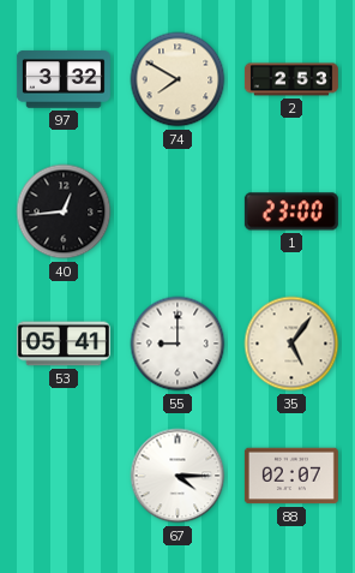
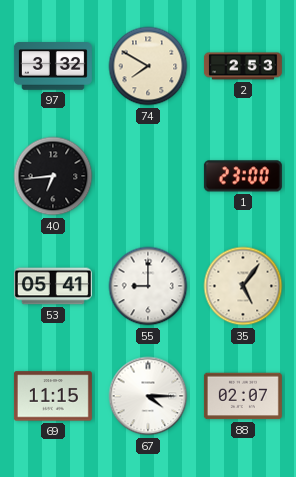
40: 12:44 -> 6:44 (53, 176)
69: none -> 11:15 (53, 396)
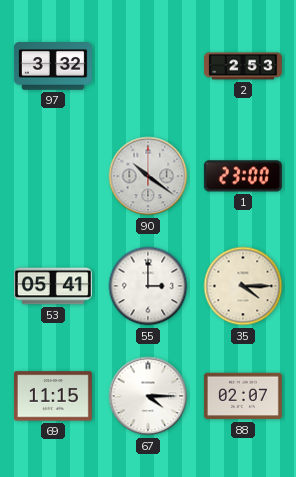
74: 7:50 -> none (148, 66)
40: 6:44 -> none (53, 176)
90: none -> 10:21 (148, 176)
55: 9:00 -> 3:00 (148, 286)
35: 5:06 -> 4:15 (243, 286)
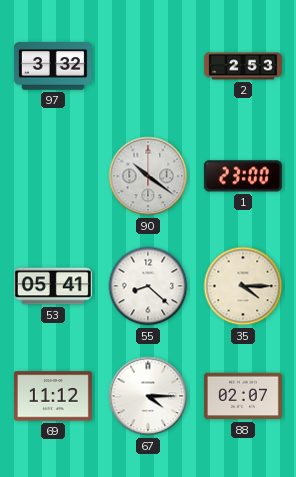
55: 3:00 -> 8:22 (148, 286)
69: 11:15 -> 11:12 (53, 396)
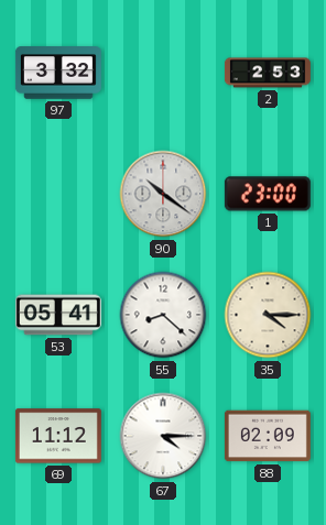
88: 02:07 -> 02:09 (268, 436)
